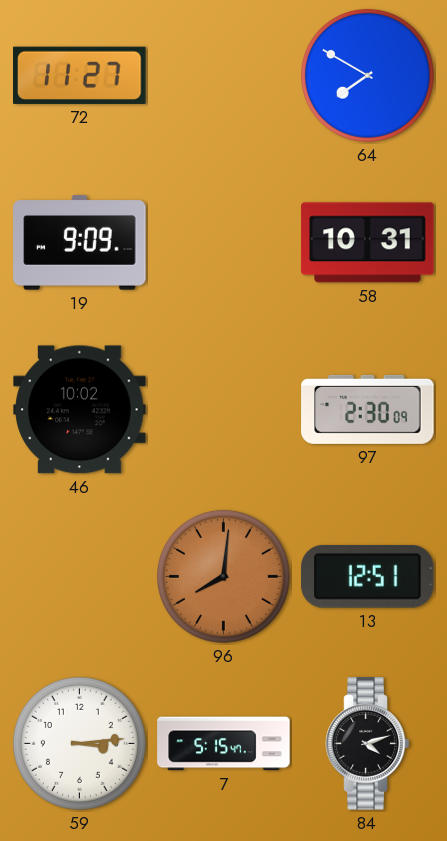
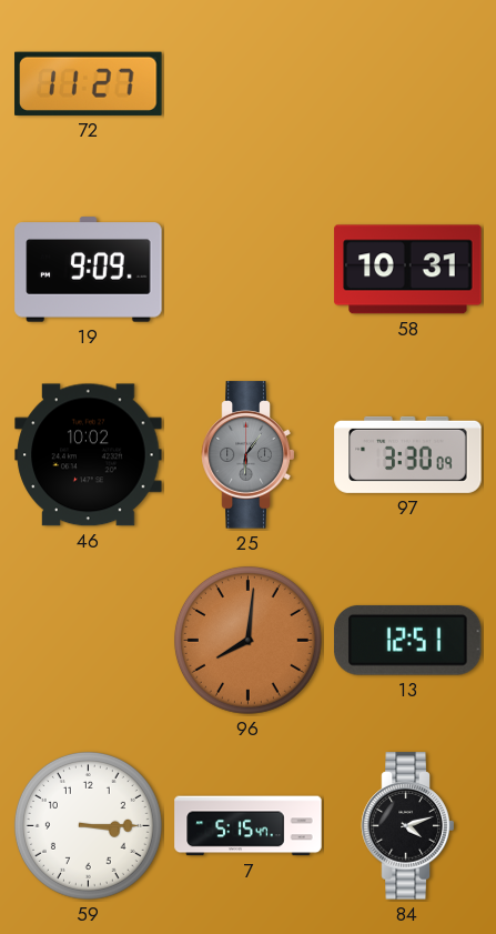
64: 7:50 -> none (367, 75)
25: none -> 6:06 (249, 455)
97: 2:30 -> 3:30 (408, 454)
59: 3:14 -> 3:15 (88, 825)
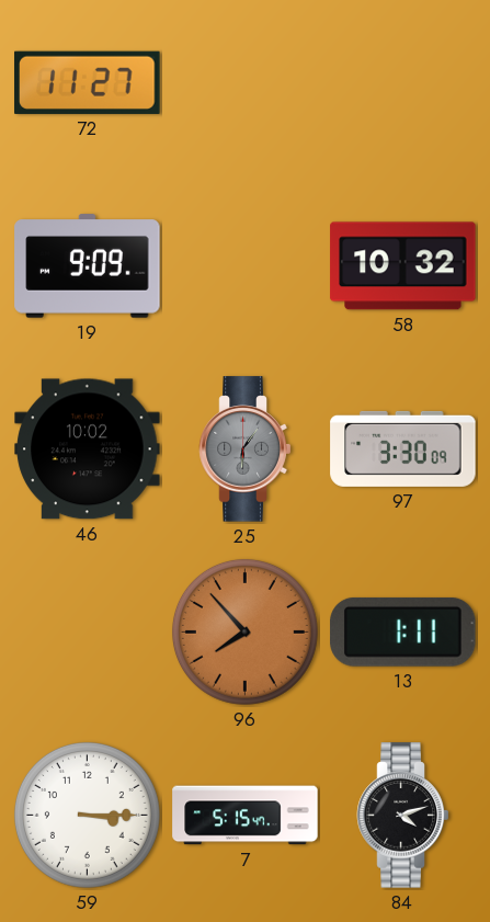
58: 10:31 -> 10:32 (403, 266)
96: 8:01 -> 7:53 (244, 631)
13: 12:51 -> 1:11 (403, 631)
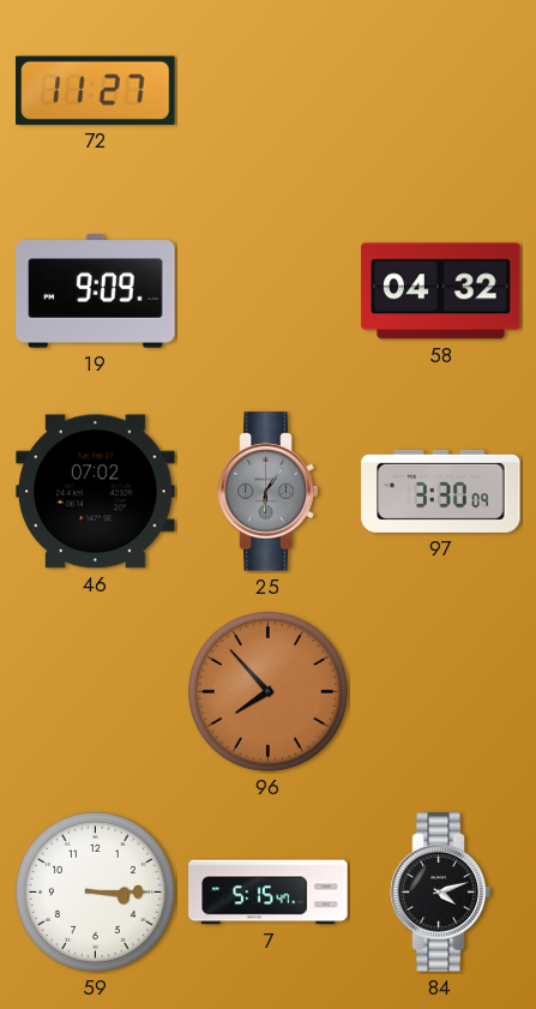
58: 10:32 -> 04:32 (441, 292)
46: 10:02 -> 07:02 (96, 492)
13: 1:11 -> none (403, 631)
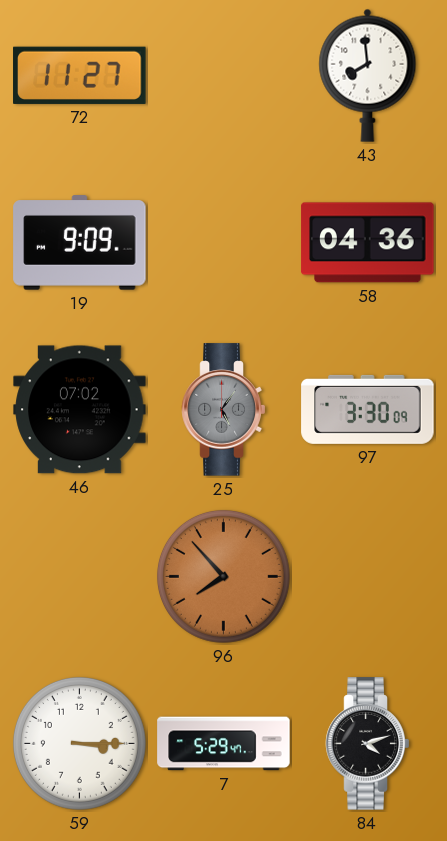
43: none -> 7:59 (368, 75)
58: 04:32 -> 04:36 (368, 243)
25: 6:06 -> 5:06 (224, 410)
7: 5:15 -> 5:29 (224, 744)
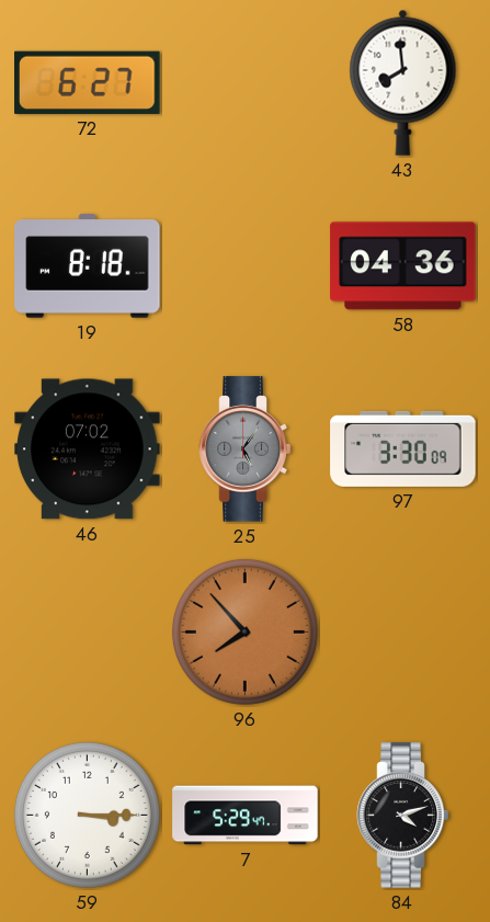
72: 11:27 -> 6:27 (88, 82)
19: 9:09 -> 8:18 (88, 266)
